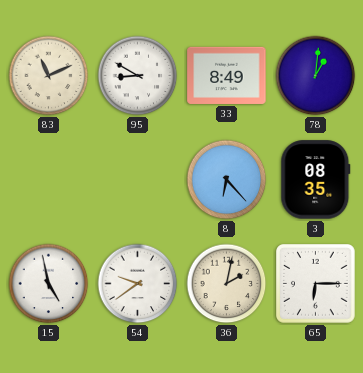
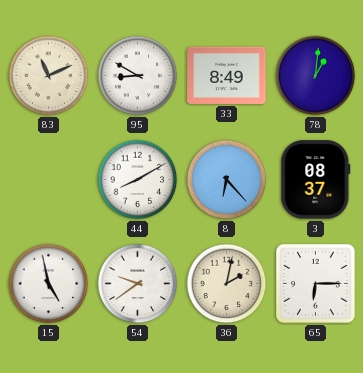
44: none -> 8:10 (138, 180)
3: 08:35 -> 08:37 (316, 180)
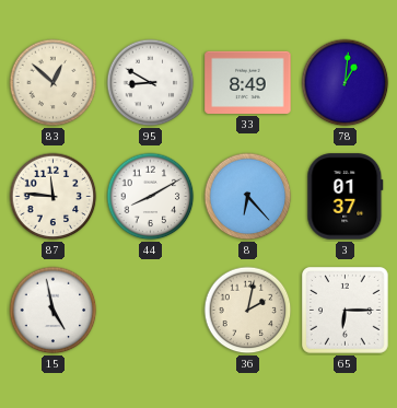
83: 11:11 -> 12:52 (54, 83)
87: none -> 11:46 (54, 197)
3: 08:37 -> 01:37 (346, 197)
54: 9:39 -> none (138, 284)
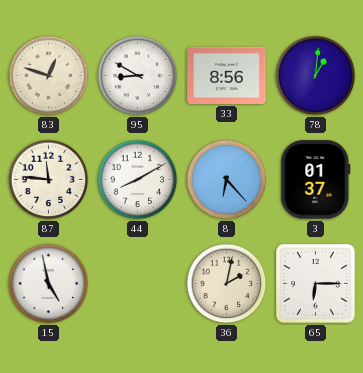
83: 12:52 -> 12:48 (49, 76)
33: 8:49 -> 8:56 (227, 75)
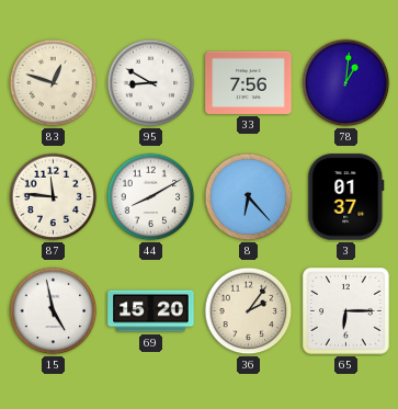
33: 8:56 -> 7:56 (249, 82)
69: none -> 15:20 (151, 311)
36: 2:02 -> 2:06 (249, 311)
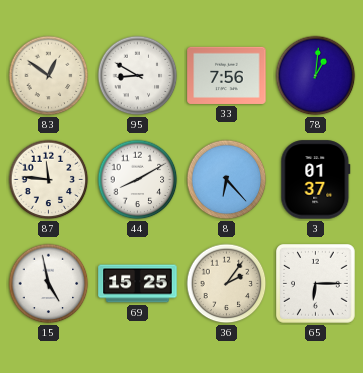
83: 12:48 -> 12:51 (49, 76)
69: 15:20 -> 15:25 (138, 284)
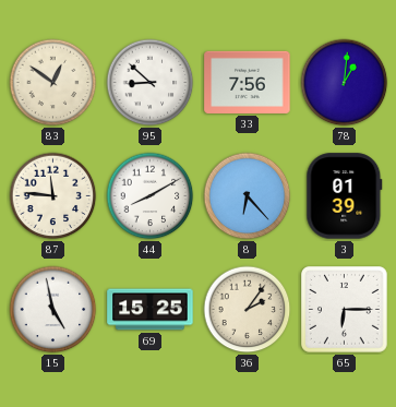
95: 8:50 -> 8:52 (151, 83)
3: 01:37 -> 01:39 (345, 196)
